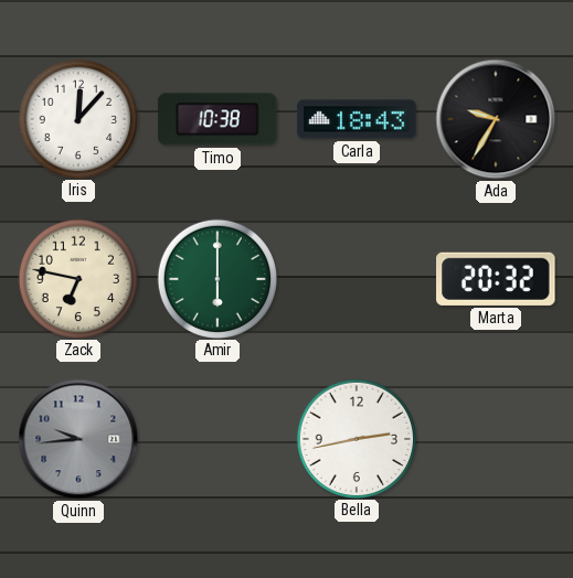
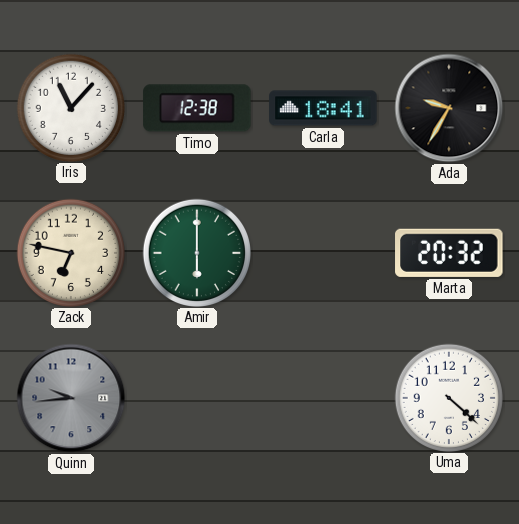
Iris: 12:07 -> 11:07 (70, 107)
Timo: 10:38 -> 12:38 (197, 108)
Carla: 18:43 -> 18:41 (323, 108)
Bella: 2:43 -> none (356, 438)
Uma: none -> 4:22 (448, 397)
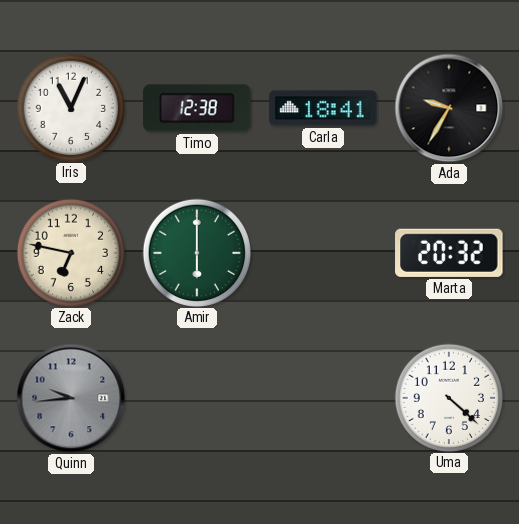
Iris: 11:07 -> 11:04 (70, 107)
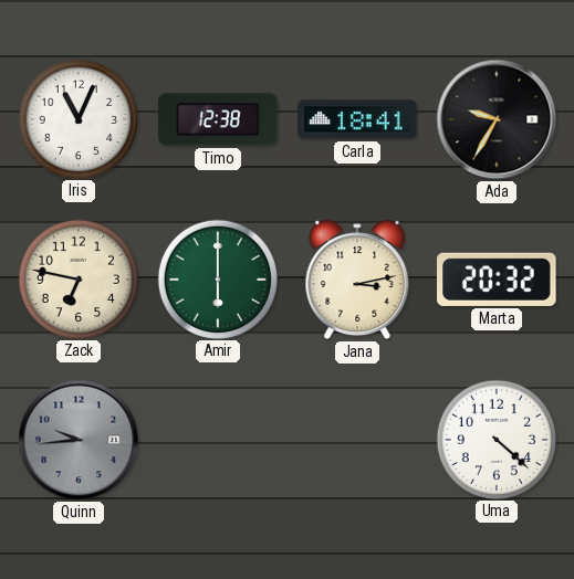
Jana: none -> 3:13 (357, 280)
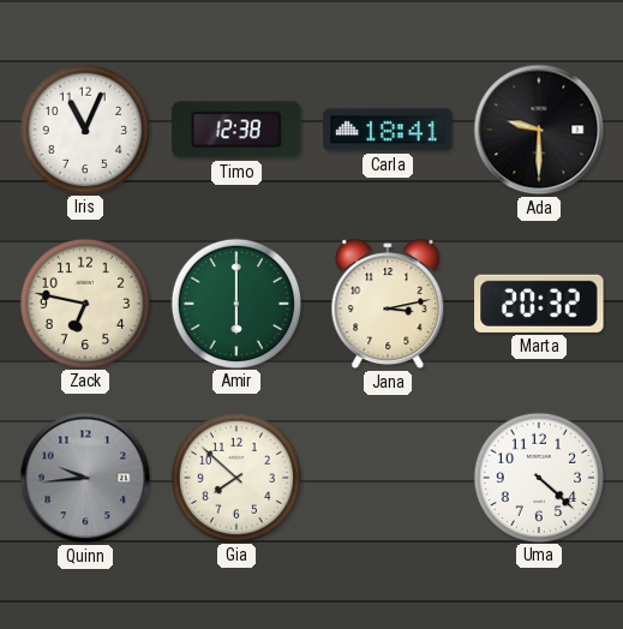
Ada: 9:35 -> 9:30 (539, 130)
Gia: none -> 7:52 (235, 477)
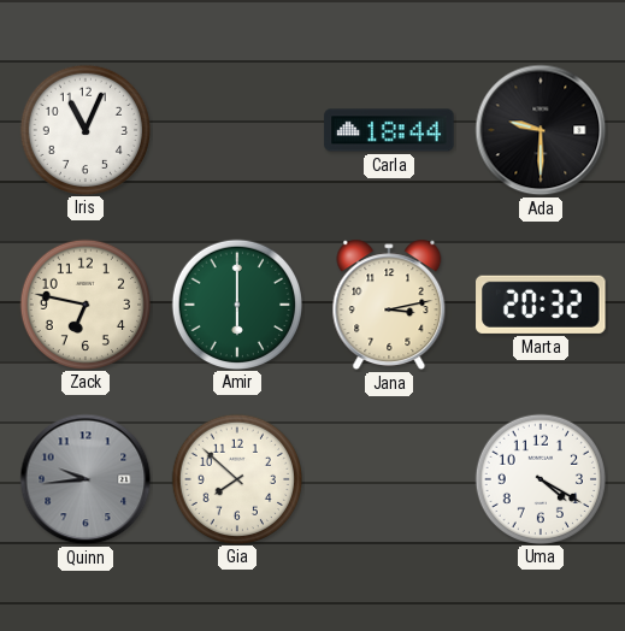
Timo: 12:38 -> none (236, 130)
Carla: 18:41 -> 18:44 (389, 130)
Uma: 4:22 -> 4:20 (539, 478)
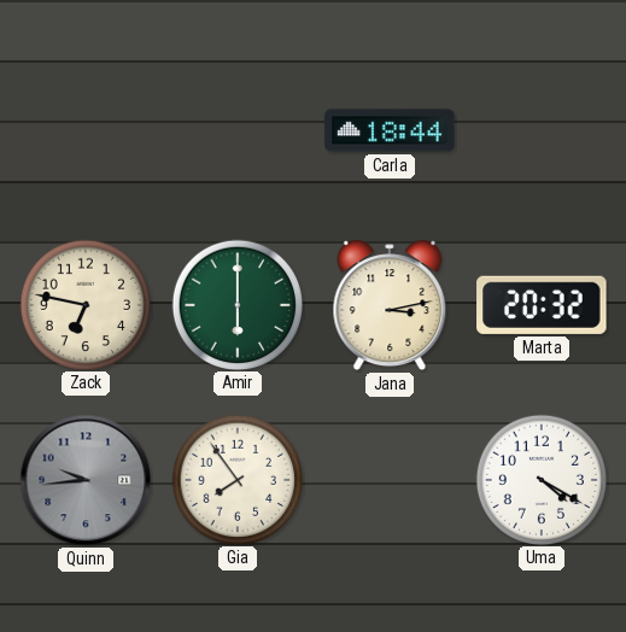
Iris: 11:04 -> none (84, 129)
Ada: 9:30 -> none (541, 130)
Gia: 7:52 -> 7:54 (236, 479)
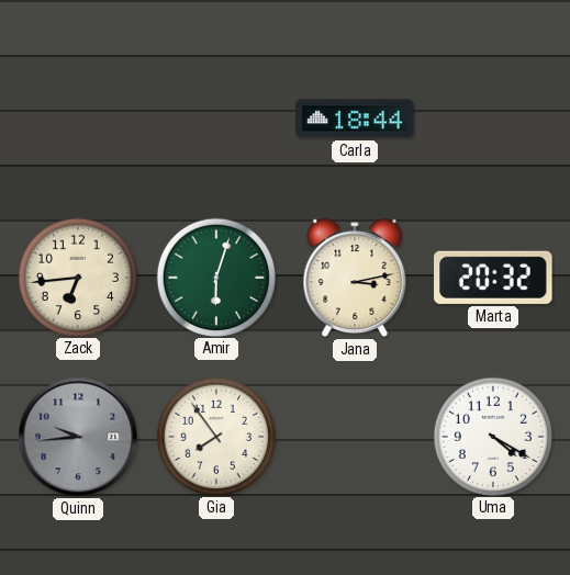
Zack: 6:47 -> 6:44 (77, 277)
Amir: 6:00 -> 6:03 (215, 277)
